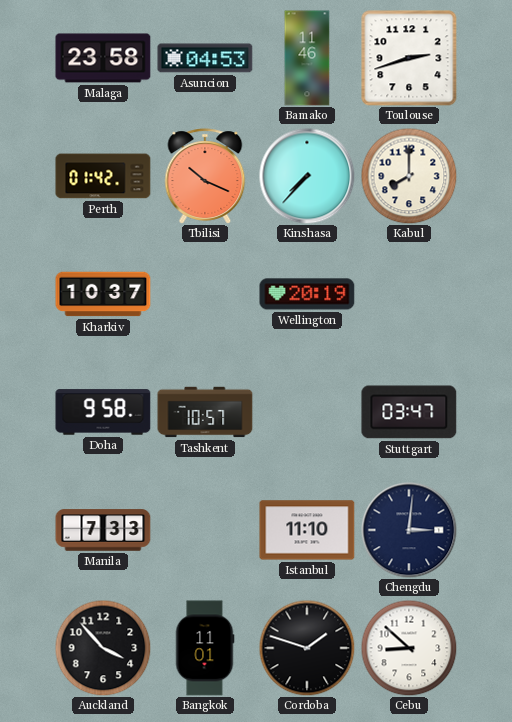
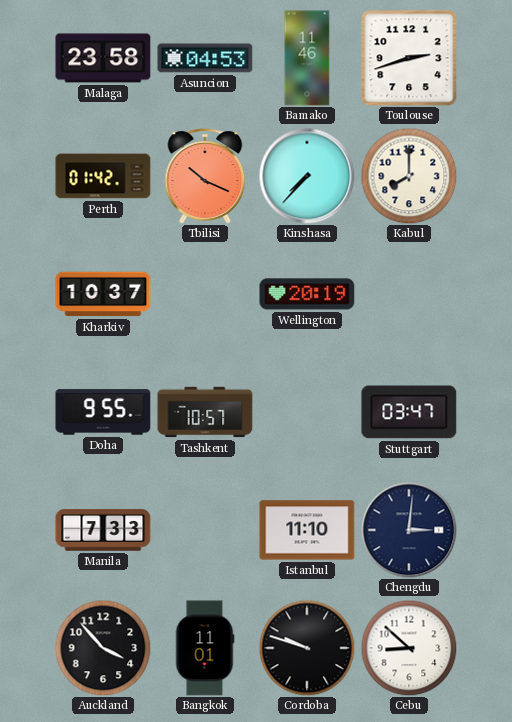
Doha: 9:58 -> 9:55 (103, 412)
Cordoba: 1:48 -> 9:48 (307, 648)
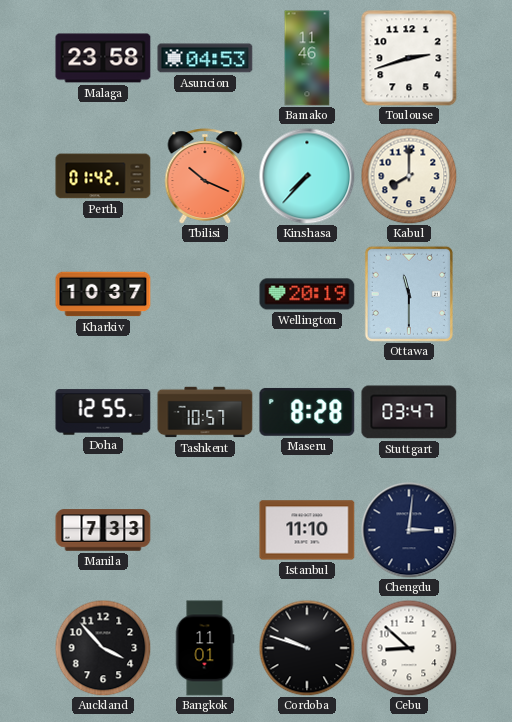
Ottawa: none -> 11:30 (409, 294)
Doha: 9:55 -> 12:55 (103, 412)
Maseru: none -> 8:28 (307, 412)
